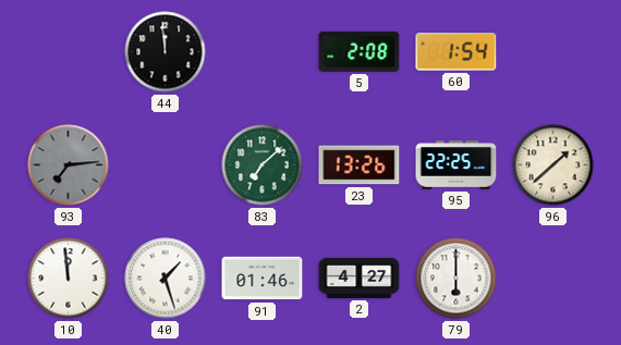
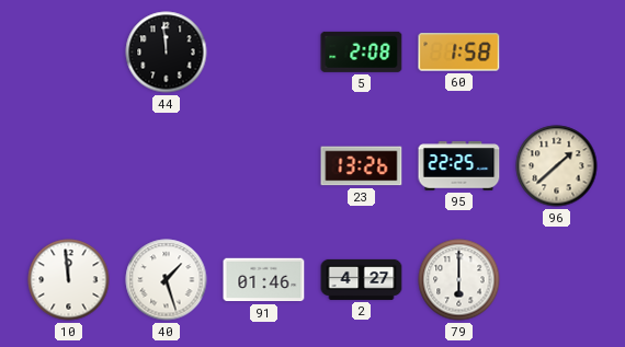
60: 1:54 -> 1:58 (459, 53)
93: 7:14 -> none (69, 165)
83: 7:08 -> none (263, 165)
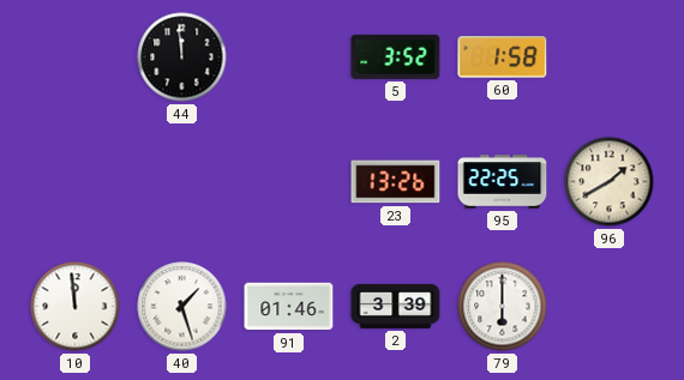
5: 2:08 -> 3:52 (396, 56)
96: 1:38 -> 1:40 (610, 182)
2: 4:27 -> 3:39 (396, 306)
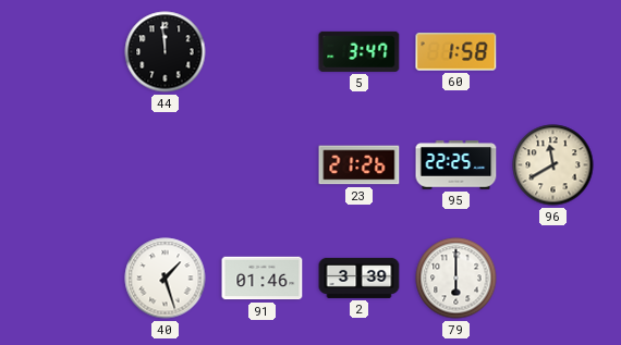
5: 3:52 -> 3:47 (360, 51)
23: 13:26 -> 21:26 (360, 165)
96: 1:40 -> 11:40 (553, 165)
10: 11:59 -> none (76, 307)
